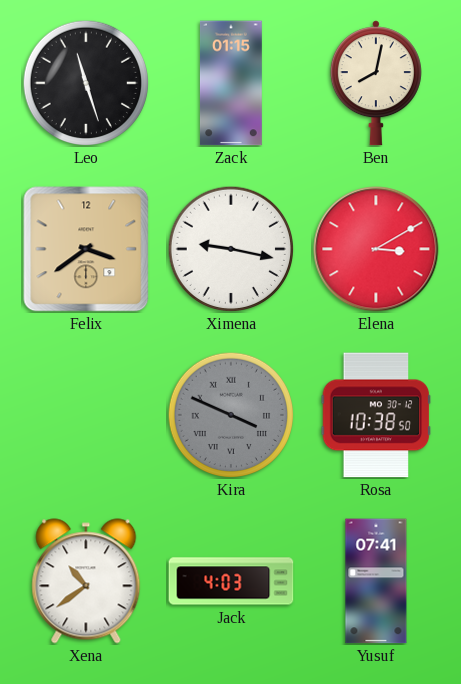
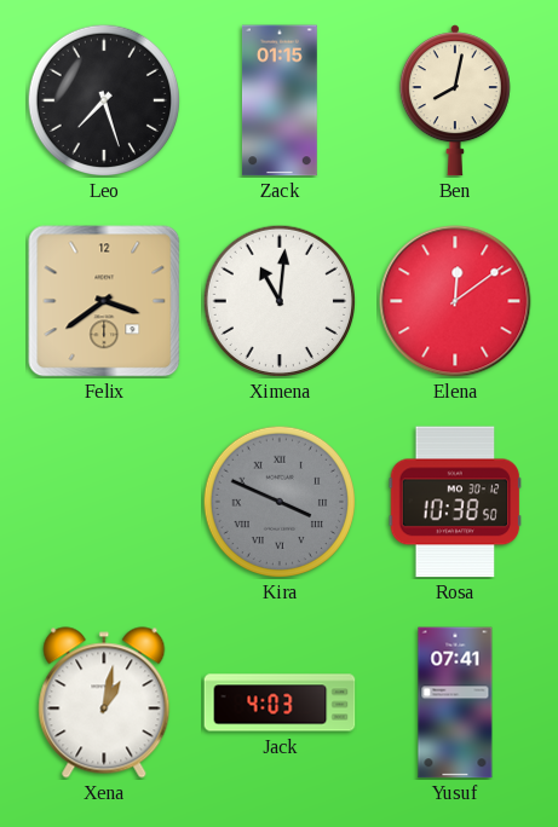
Leo: 11:27 -> 7:27 (103, 99)
Ximena: 9:17 -> 11:01 (278, 300)
Elena: 3:10 -> 12:09 (455, 301)
Xena: 10:39 -> 1:02 (104, 702)
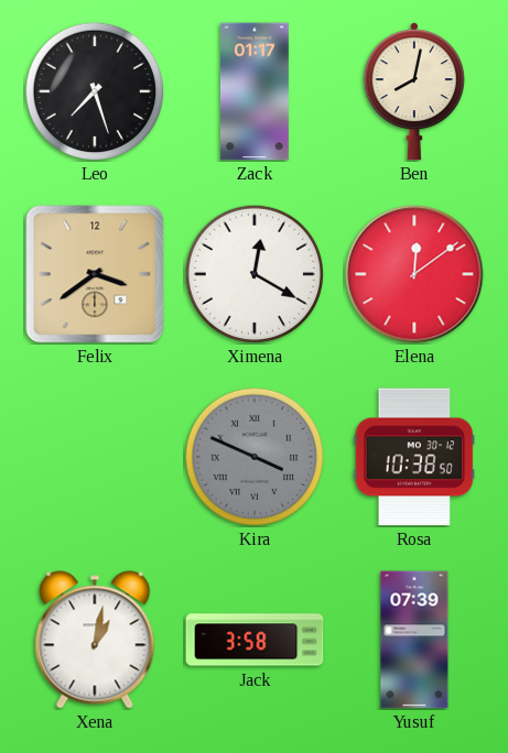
Zack: 01:15 -> 01:17 (255, 91)
Ximena: 11:01 -> 12:20 (253, 273)
Jack: 4:03 -> 3:58 (255, 640)
Yusuf: 07:41 -> 07:39 (414, 640)
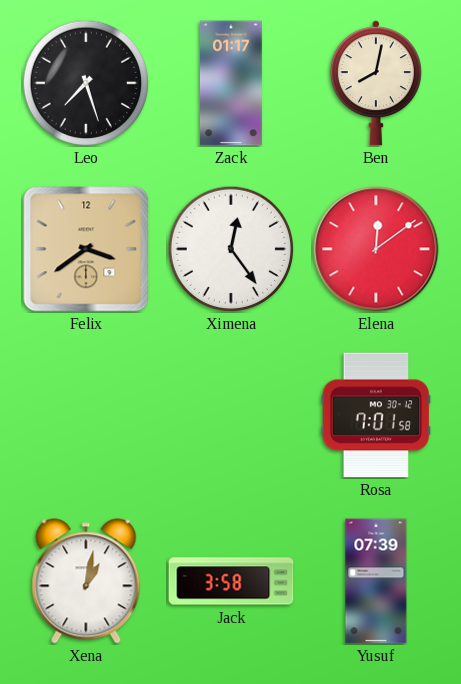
Ximena: 12:20 -> 12:24 (230, 248)
Kira: 3:49 -> none (253, 456)
Rosa: 10:38 -> 7:01 (376, 415)
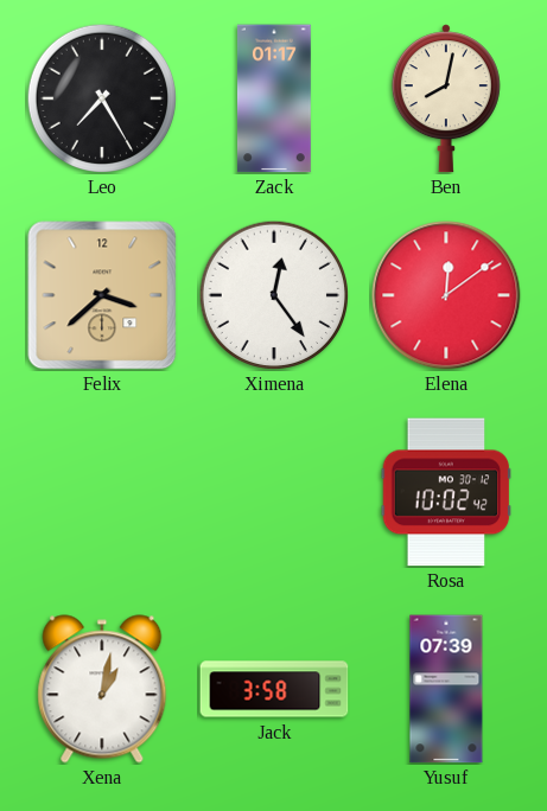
Leo: 7:27 -> 7:25 (101, 97)
Felix: 3:39 -> 3:38 (102, 295)
Rosa: 7:01 -> 10:02 (446, 492)
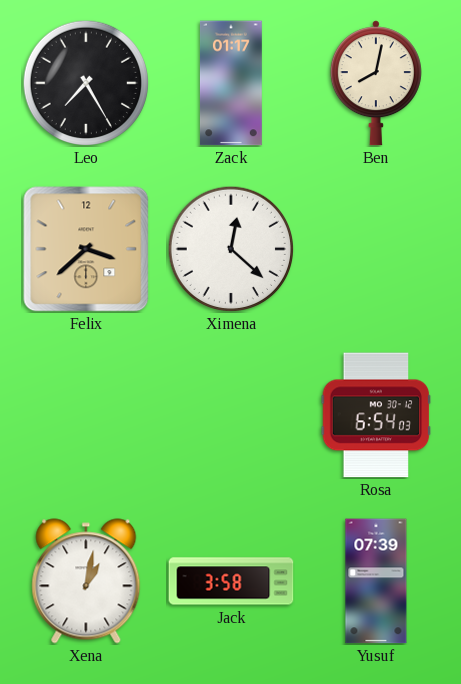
Ximena: 12:24 -> 12:22 (230, 248)
Elena: 12:09 -> none (446, 295)
Rosa: 10:02 -> 6:54 (376, 415)
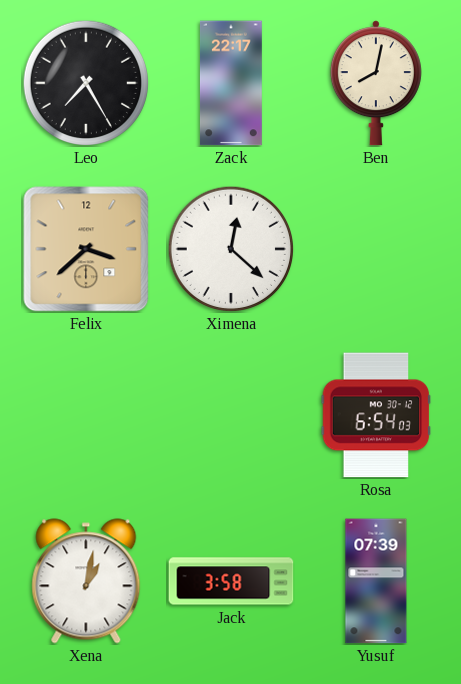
Zack: 01:17 -> 22:17 (231, 83)
